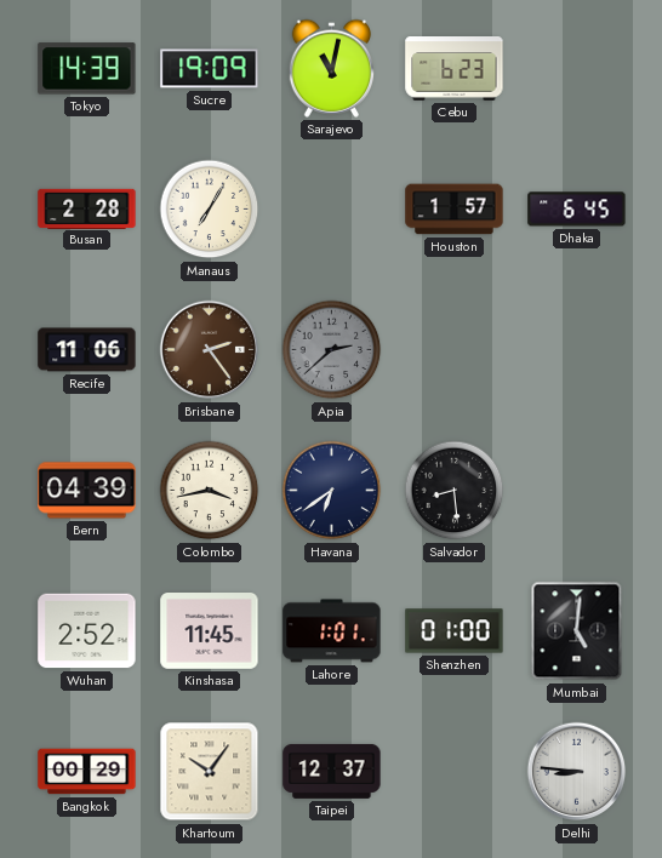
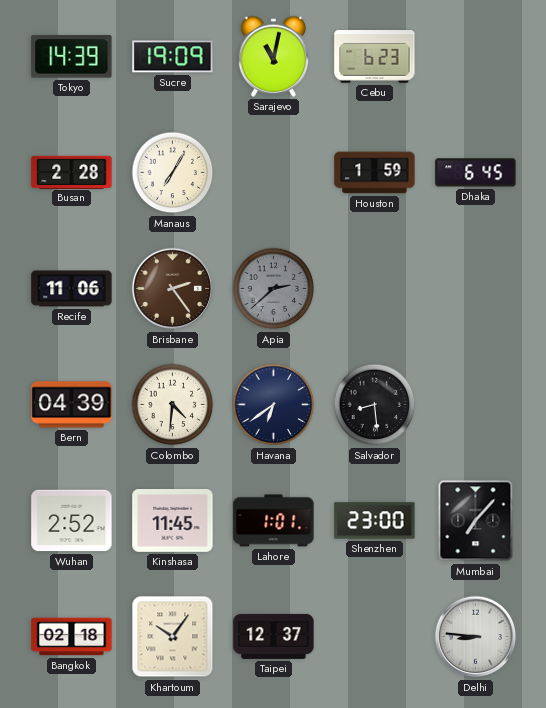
Houston: 1:57 -> 1:59 (375, 173)
Colombo: 3:43 -> 4:31 (173, 405)
Shenzhen: 01:00 -> 23:00 (375, 521)
Mumbai: 5:01 -> 7:07 (476, 521)
Bangkok: 00:29 -> 02:18 (72, 637)
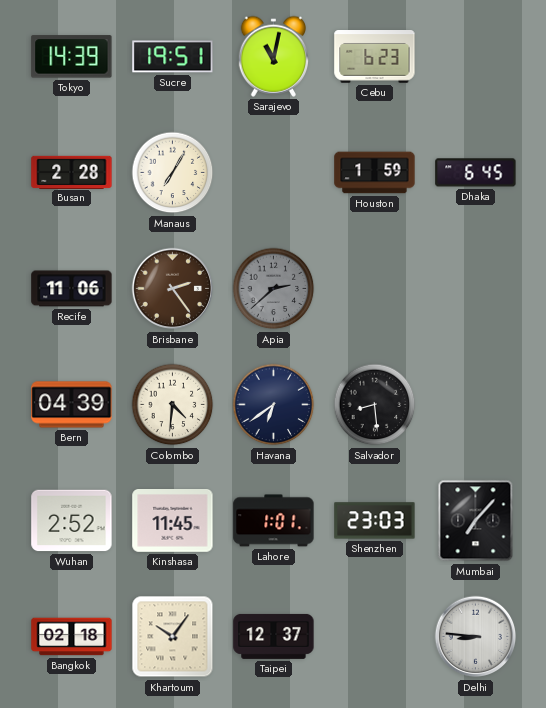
Sucre: 19:09 -> 19:51 (173, 57)
Shenzhen: 23:00 -> 23:03 (375, 521)
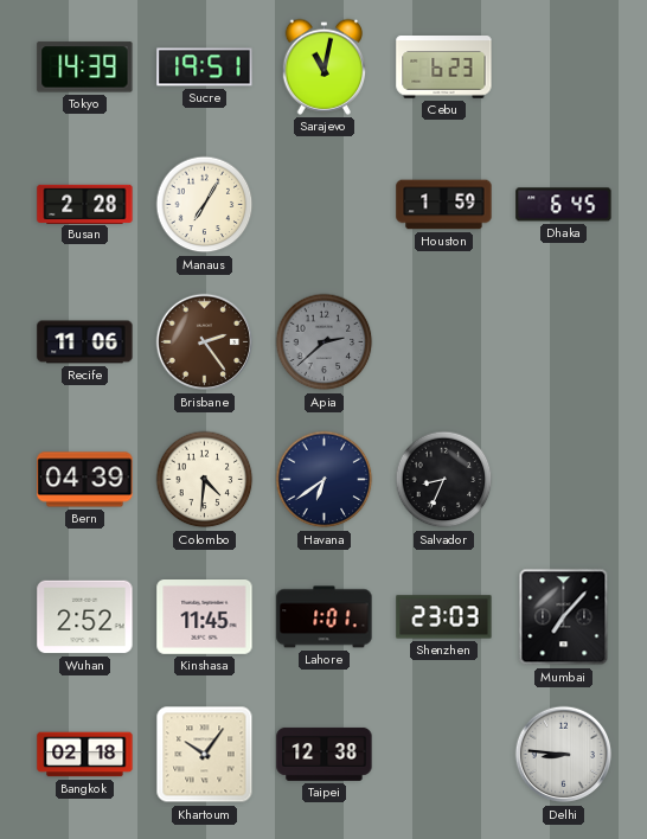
Salvador: 8:29 -> 8:34 (444, 480)
Taipei: 12:37 -> 12:38 (325, 754)
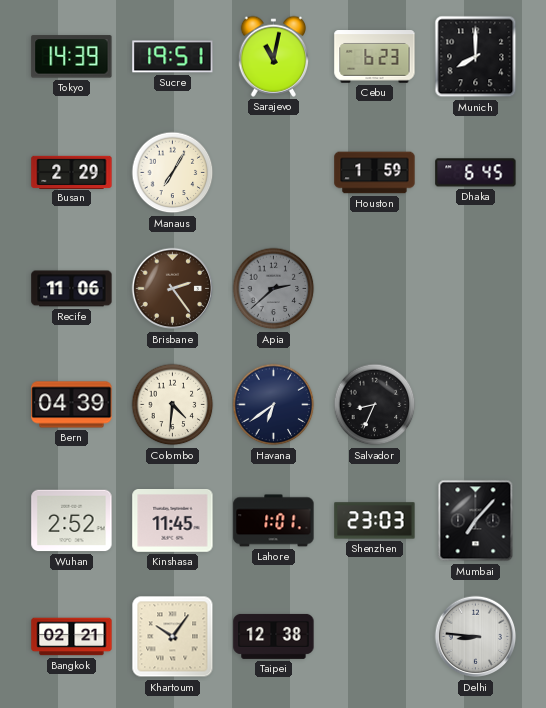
Munich: none -> 8:00 (476, 57)
Busan: 2:28 -> 2:29 (72, 172)
Bangkok: 02:18 -> 02:21 (72, 637)
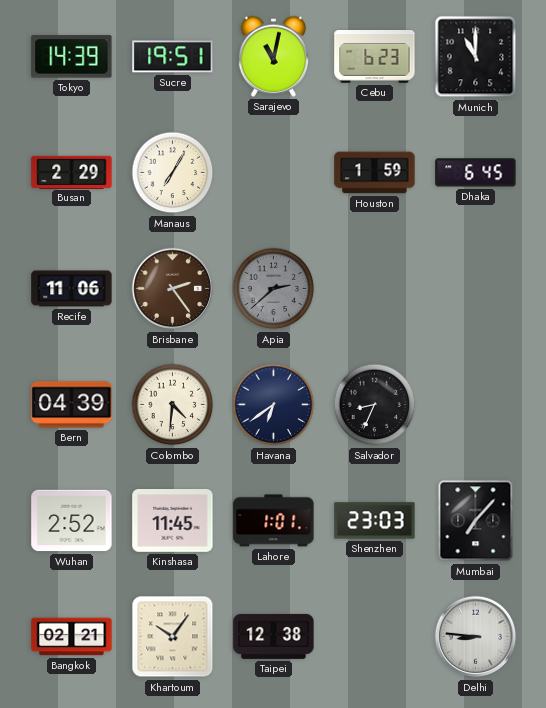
Munich: 8:00 -> 11:00 (476, 57)
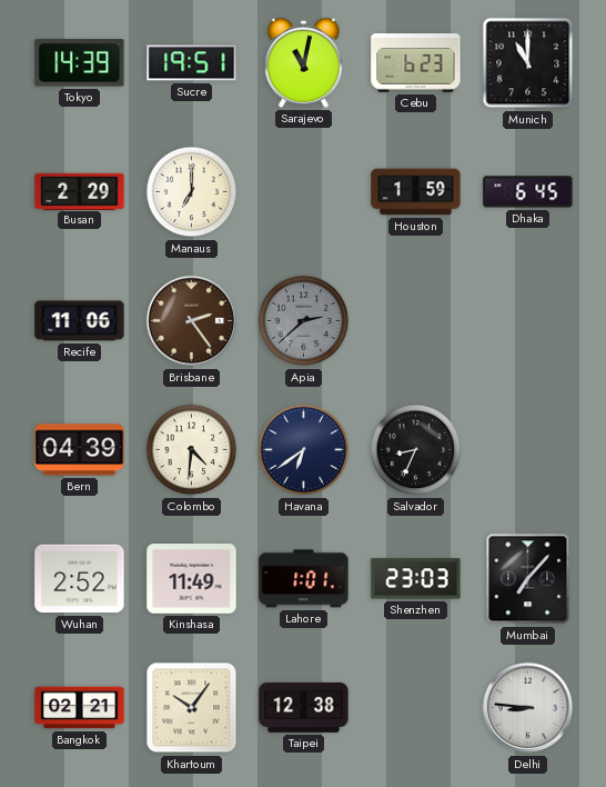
Manaus: 7:05 -> 7:00 (192, 192)
Kinshasa: 11:45 -> 11:49 (192, 579)
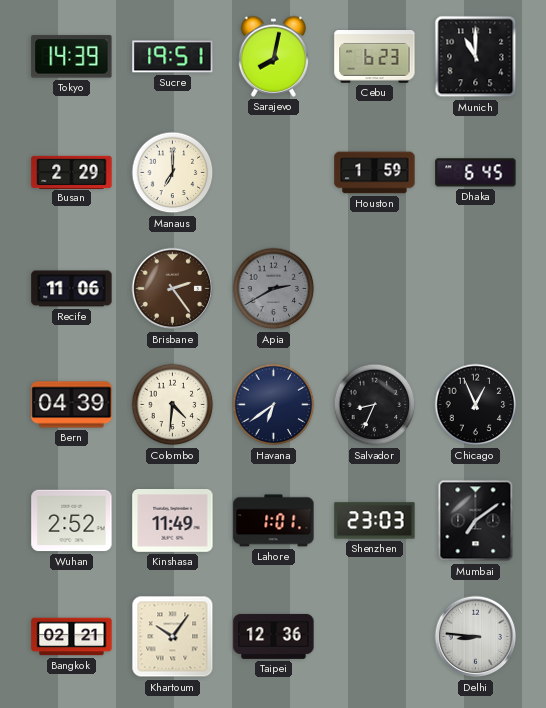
Sarajevo: 11:02 -> 8:02 (274, 56)
Apia: 2:38 -> 2:40 (274, 289)
Chicago: none -> 12:56 (476, 405)
Mumbai: 7:07 -> 7:09 (476, 521)
Taipei: 12:38 -> 12:36 (274, 636)
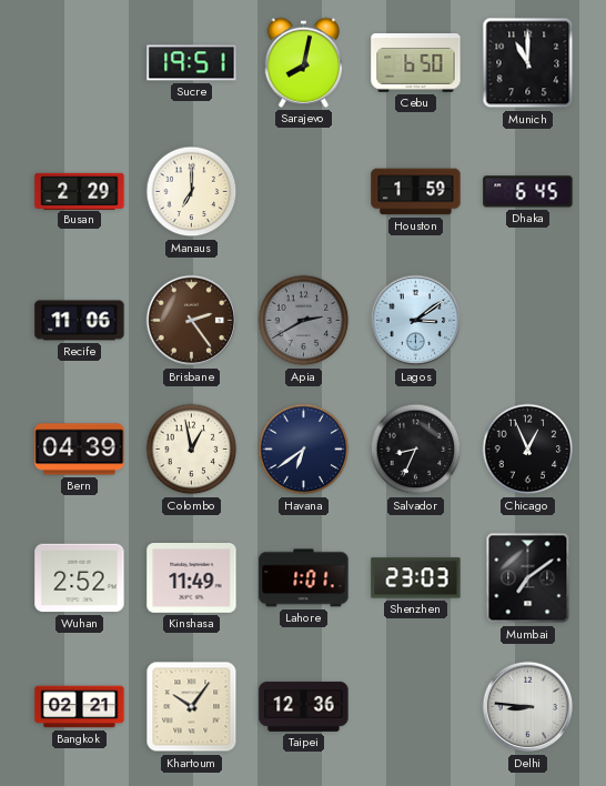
Tokyo: 14:39 -> none (72, 57)
Cebu: 6:23 -> 6:50 (416, 63)
Lagos: none -> 3:09 (416, 321)
Colombo: 4:31 -> 12:58 (192, 450)
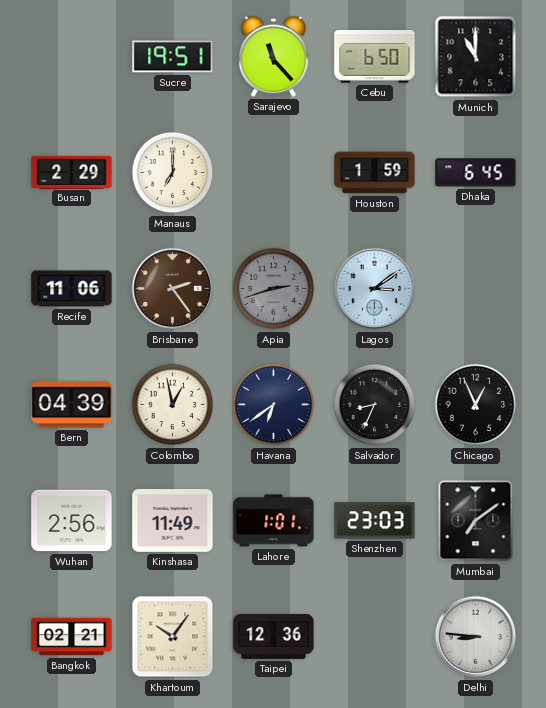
Sarajevo: 8:02 -> 11:23 (274, 56)
Apia: 2:40 -> 2:42 (274, 289)
Wuhan: 2:52 -> 2:56 (72, 521)
